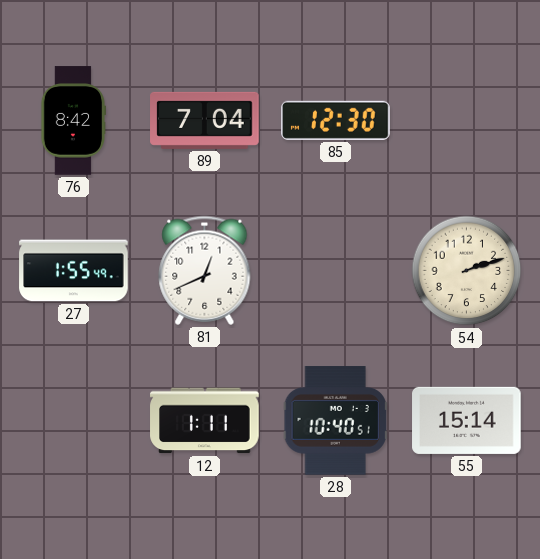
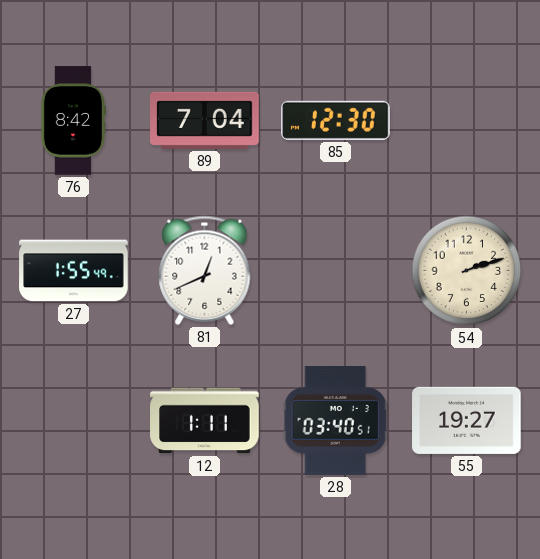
28: 10:40 -> 03:40 (335, 421)
55: 15:14 -> 19:27 (467, 420)
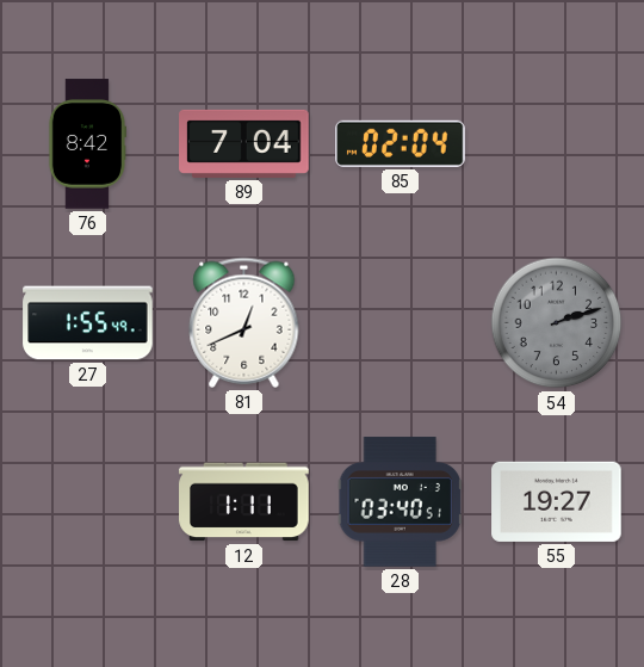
85: 12:30 -> 02:04 (401, 143)
54 dial: cream -> grey (557, 323)
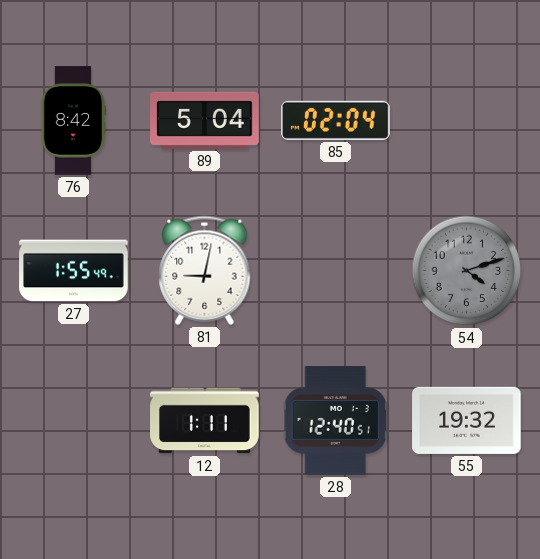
89: 7:04 -> 5:04 (205, 120)
81: 12:41 -> 9:02 (205, 270)
54: 2:12 -> 4:12 (467, 271)
28: 03:40 -> 12:40 (335, 421)
55: 19:27 -> 19:32 (467, 420)
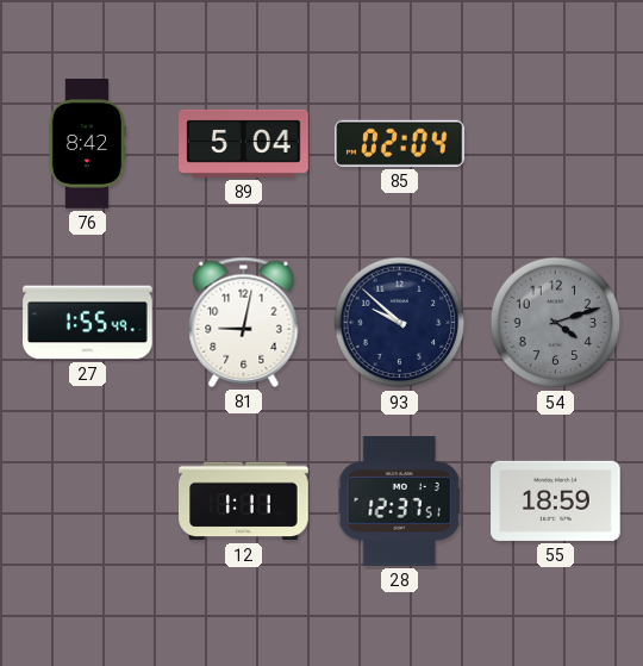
93: none -> 9:52 (400, 323)
28: 12:40 -> 12:37 (399, 502)
55: 19:32 -> 18:59 (556, 500)
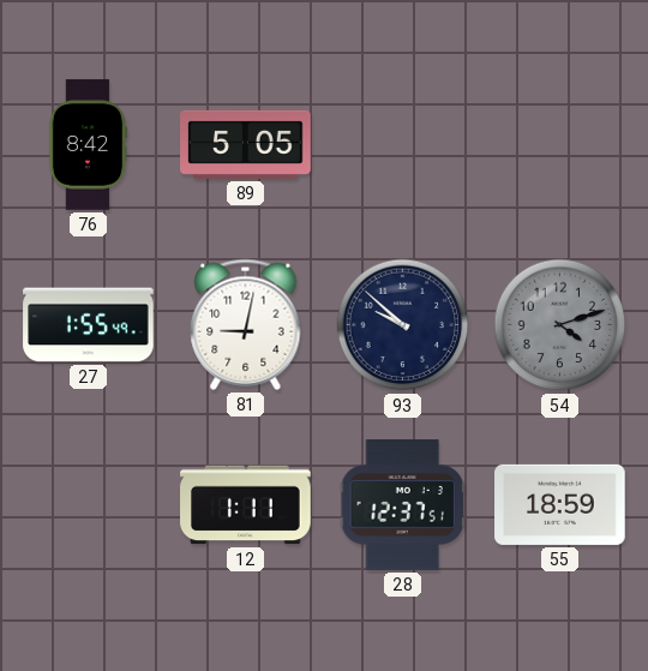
89: 5:04 -> 5:05 (246, 144)
85: 02:04 -> none (400, 143)
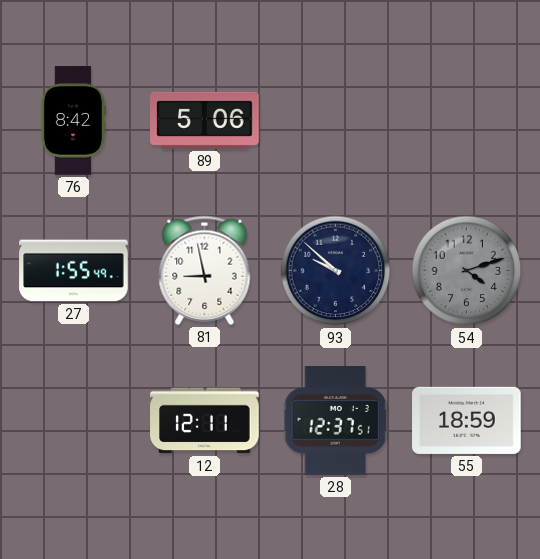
89: 5:05 -> 5:06 (205, 120)
81: 9:02 -> 8:58 (205, 270)
12: 1:11 -> 12:11 (205, 421)
